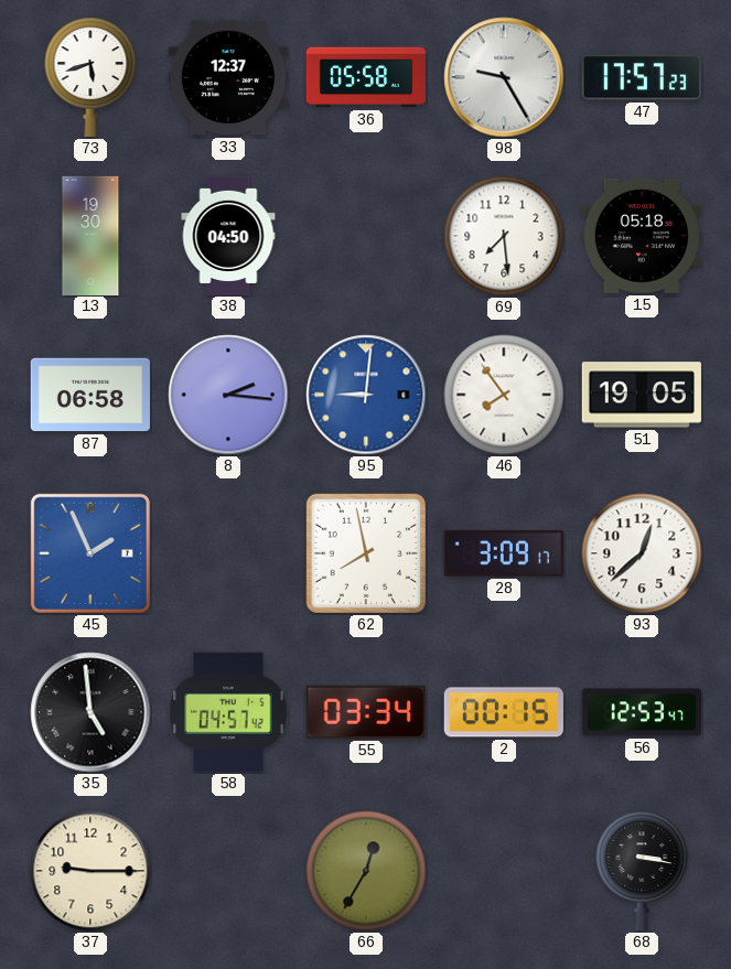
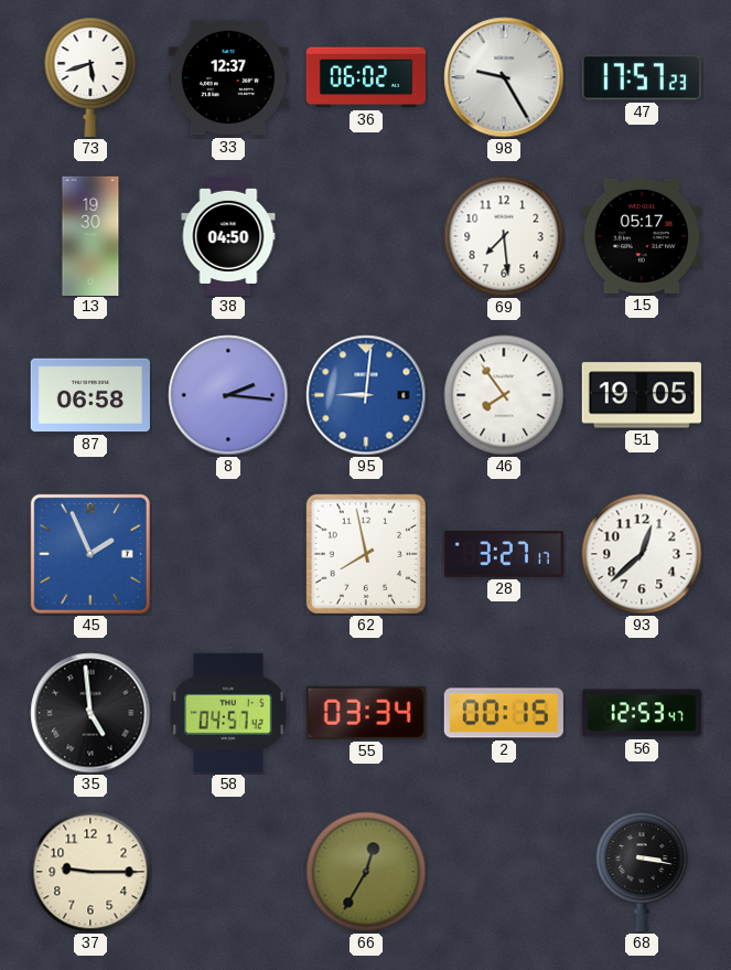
36: 05:58 -> 06:02 (365, 77)
15: 05:18 -> 05:17 (642, 236)
28: 3:09 -> 3:27 (504, 554)
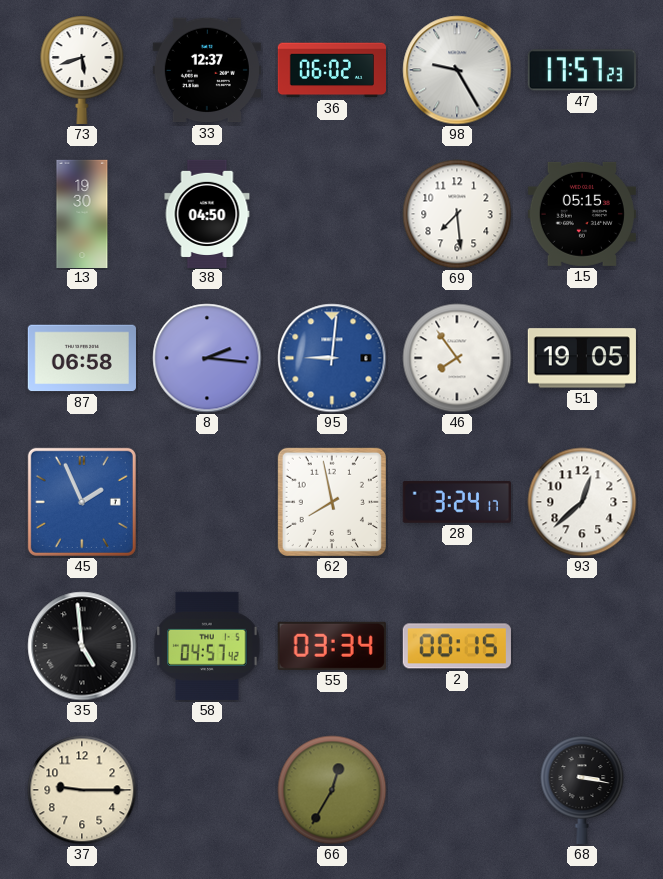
15: 05:17 -> 05:15 (582, 214)
28: 3:27 -> 3:24 (457, 502)
56: 12:53 -> none (642, 713)
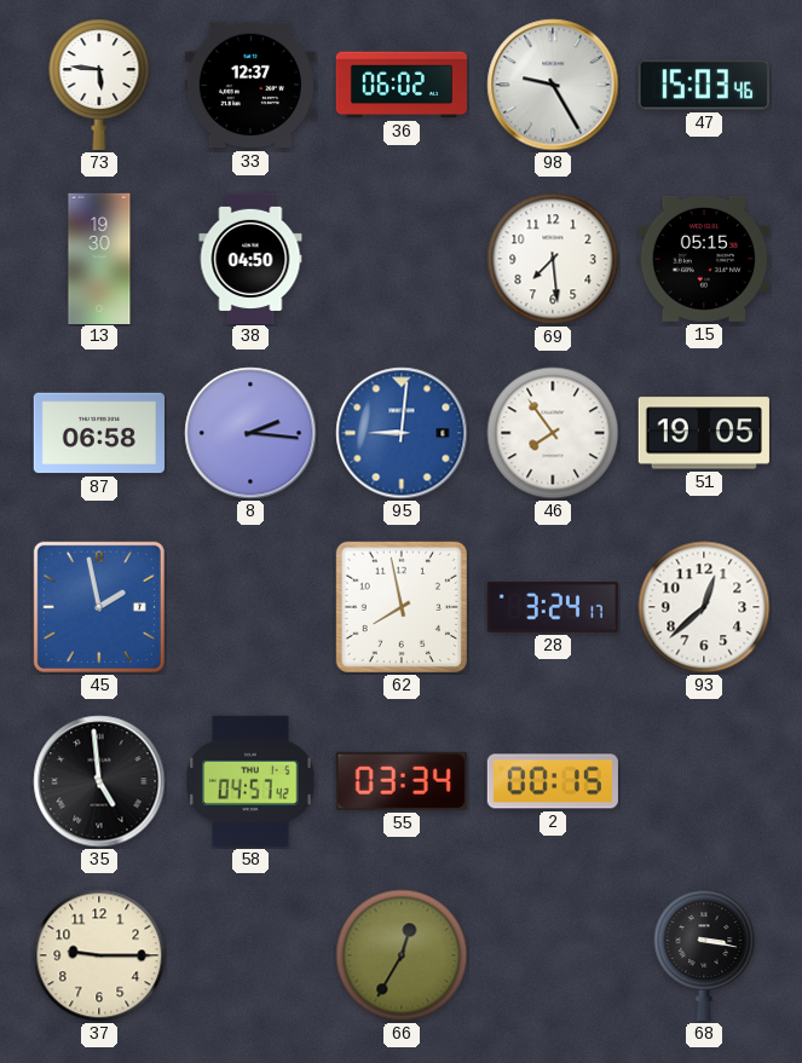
73: 5:42 -> 5:46 (99, 85)
47: 17:57 -> 15:03 (704, 85)
45: 1:56 -> 1:58 (99, 607)
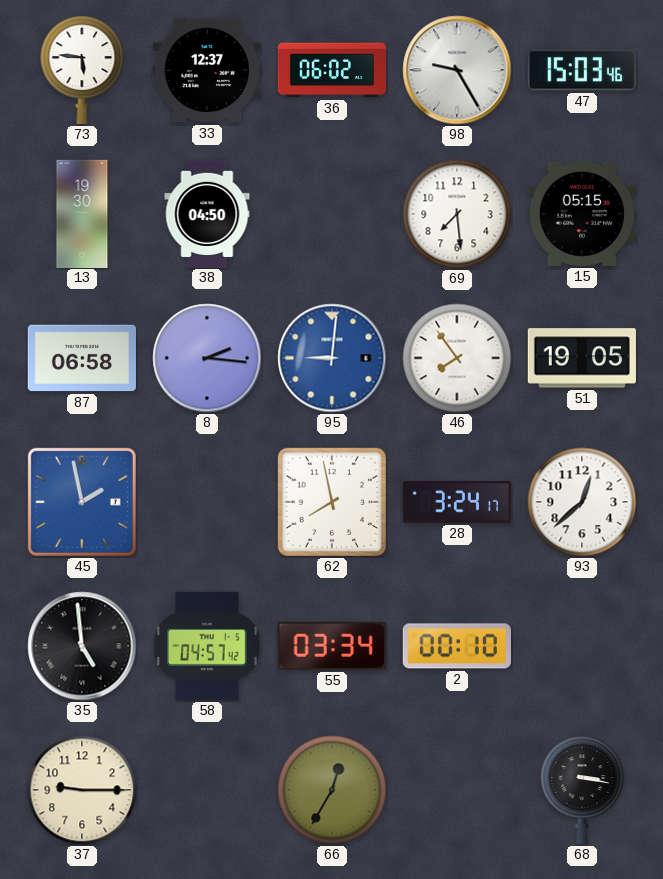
2: 00:15 -> 00:10 (457, 646)
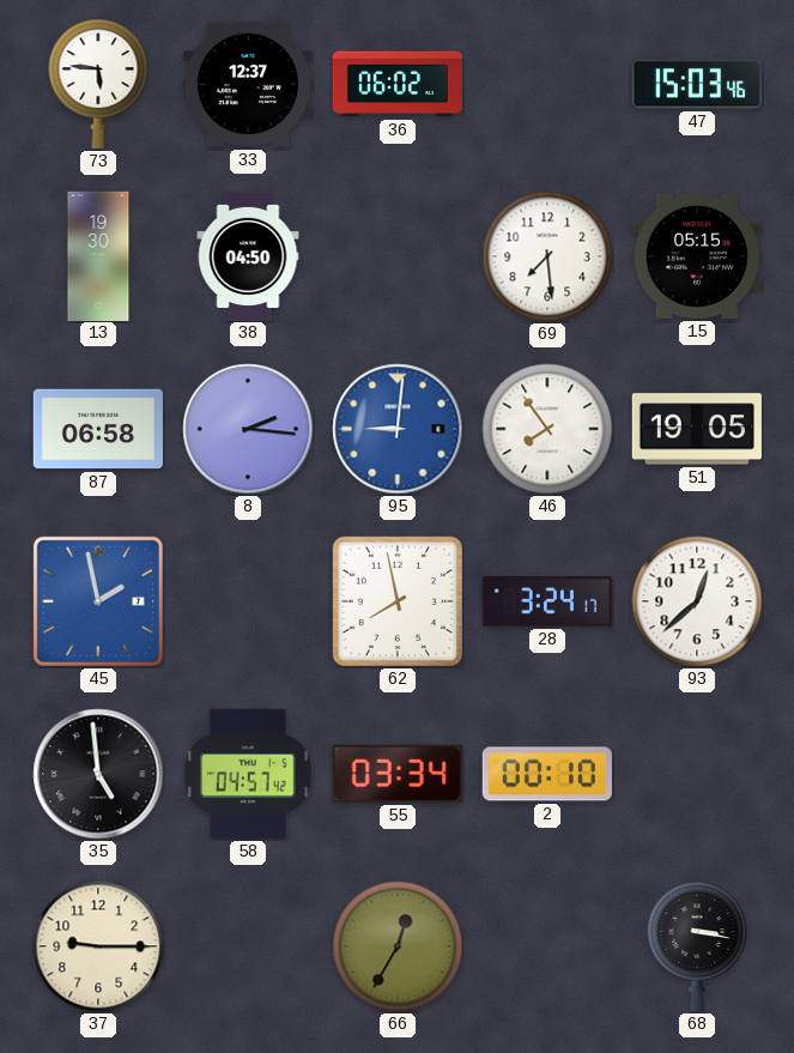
98: 9:25 -> none (457, 70)
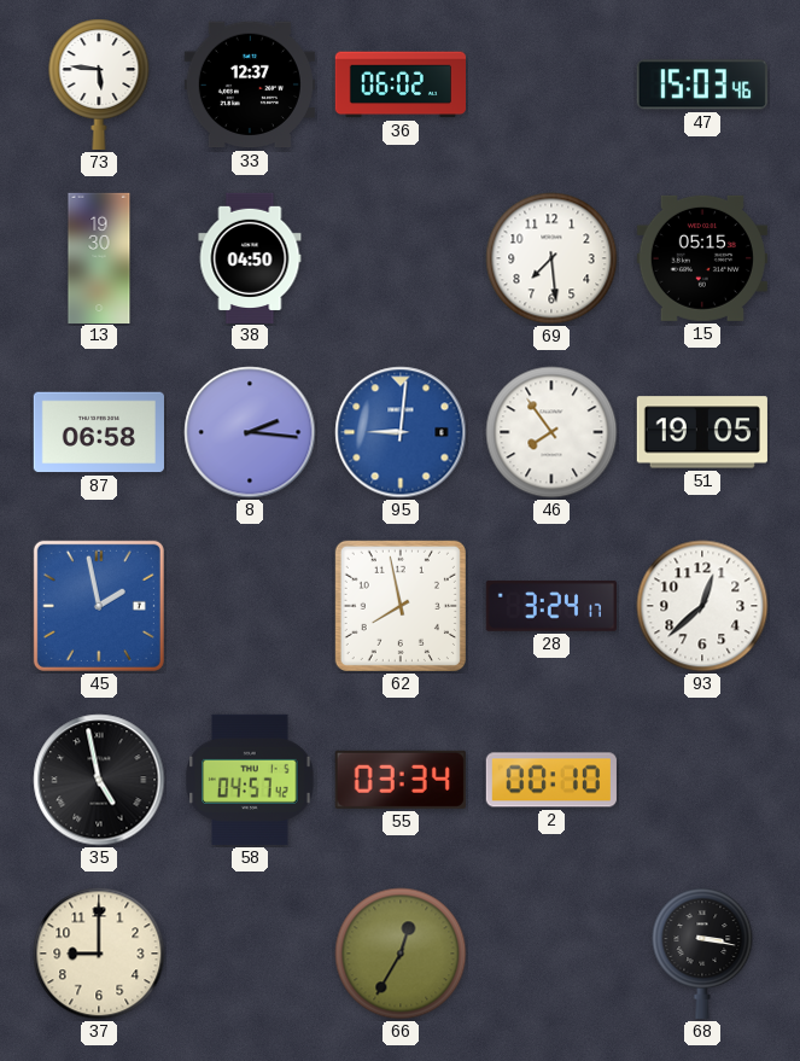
35: 4:59 -> 4:58 (99, 780)
37: 9:15 -> 9:00 (99, 954)
